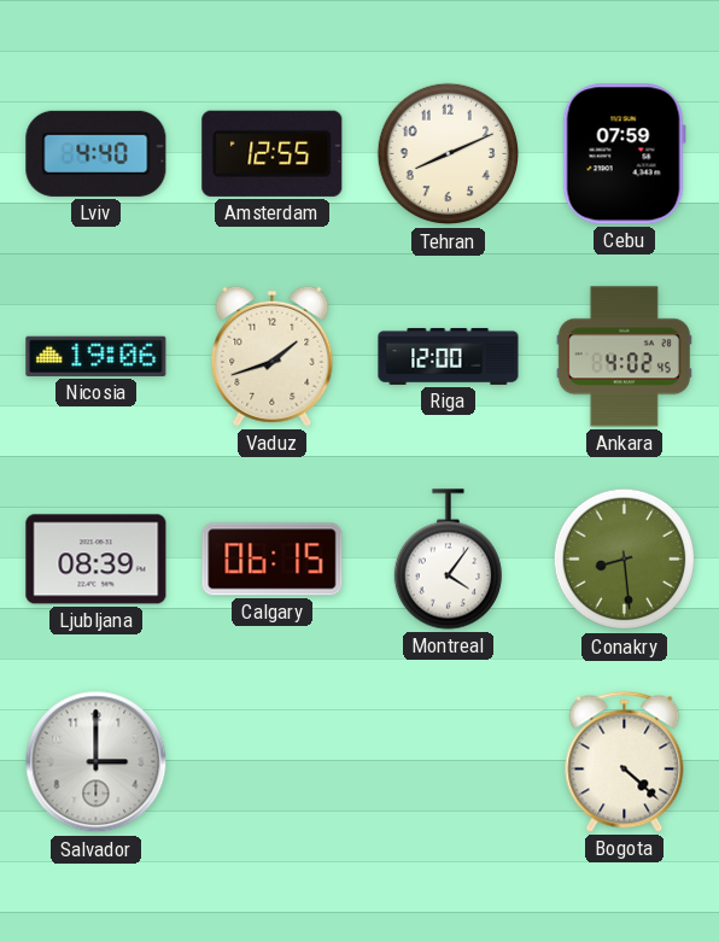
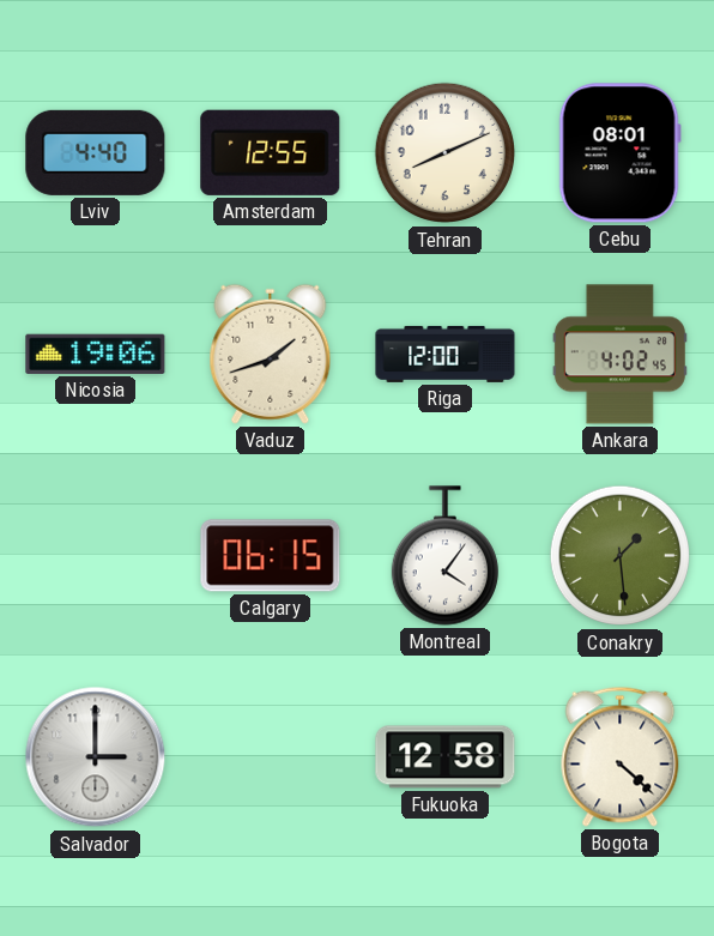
Cebu: 07:59 -> 08:01 (619, 153)
Ljubljana: 08:39 -> none (97, 560)
Conakry: 8:29 -> 1:29 (621, 556)
Fukuoka: none -> 12:58 (446, 757)
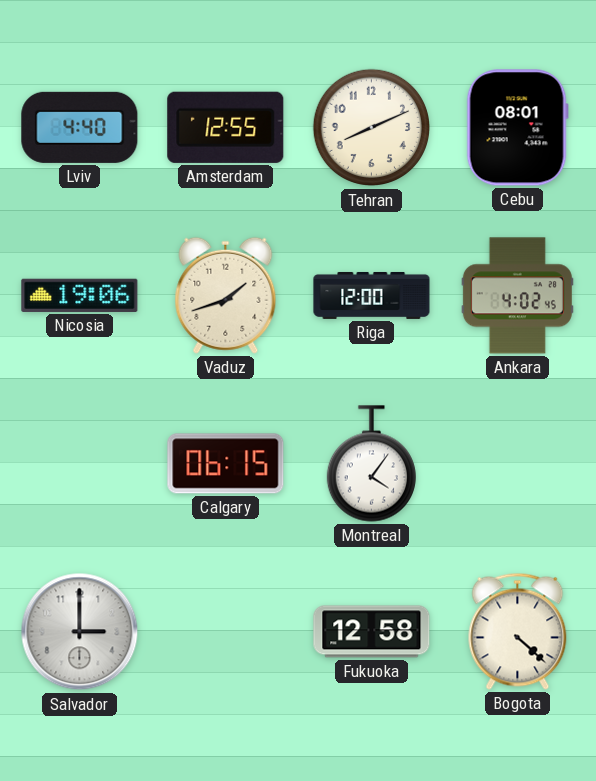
Conakry: 1:29 -> none (621, 556)
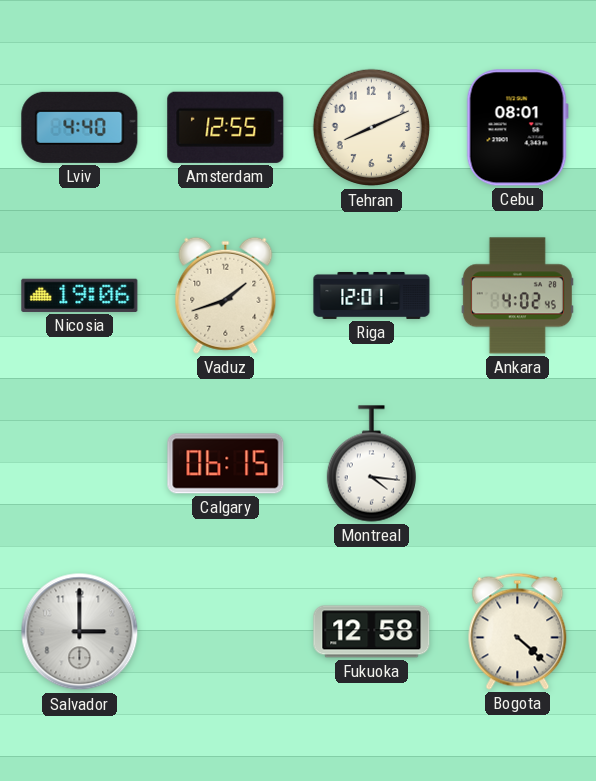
Riga: 12:00 -> 12:01 (372, 295)
Montreal: 4:06 -> 4:16 (371, 464)
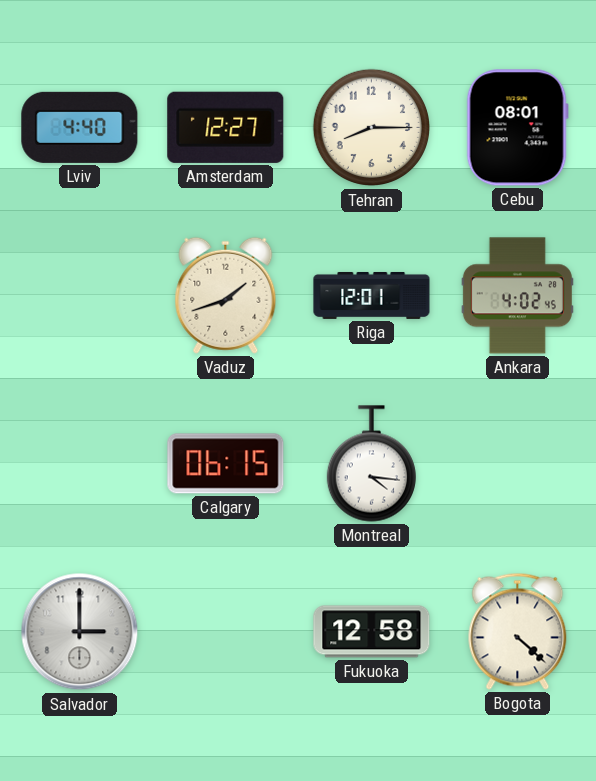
Amsterdam: 12:55 -> 12:27 (226, 127)
Tehran: 8:11 -> 8:15 (372, 128)
Nicosia: 19:06 -> none (80, 295)
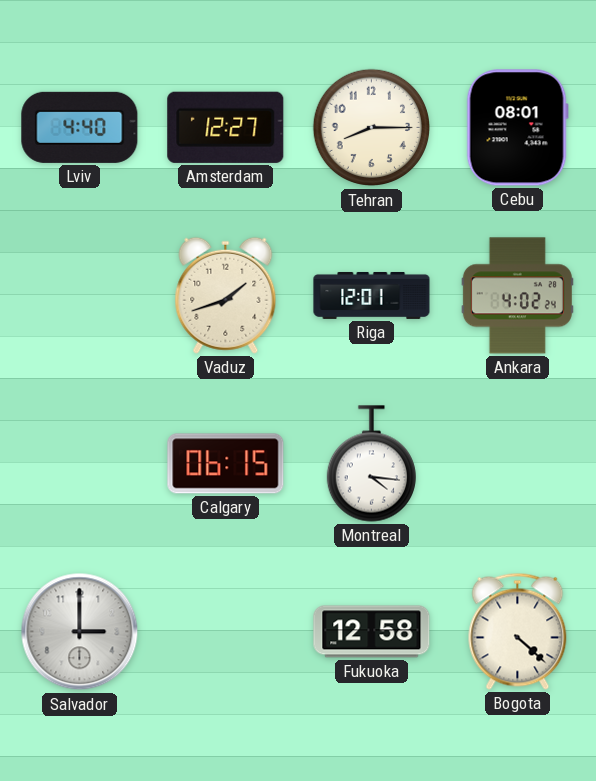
Ankara: 4:02:45 -> 4:02:24 (517, 296)
